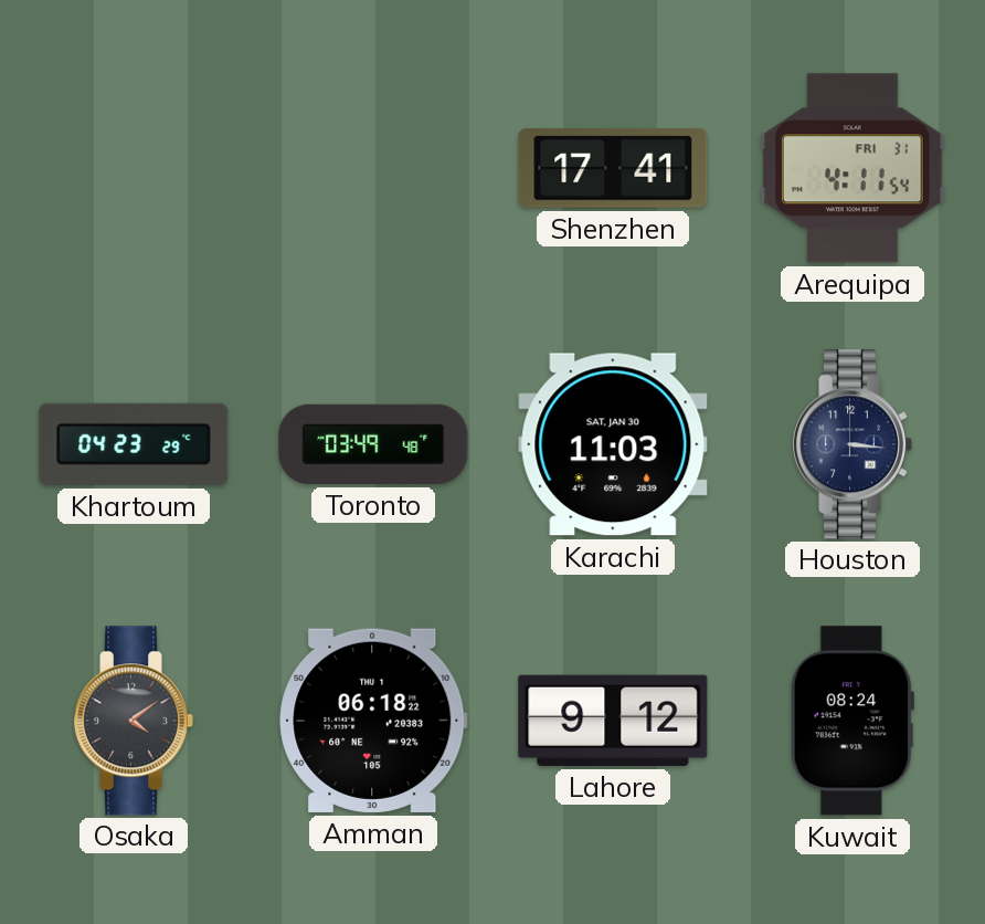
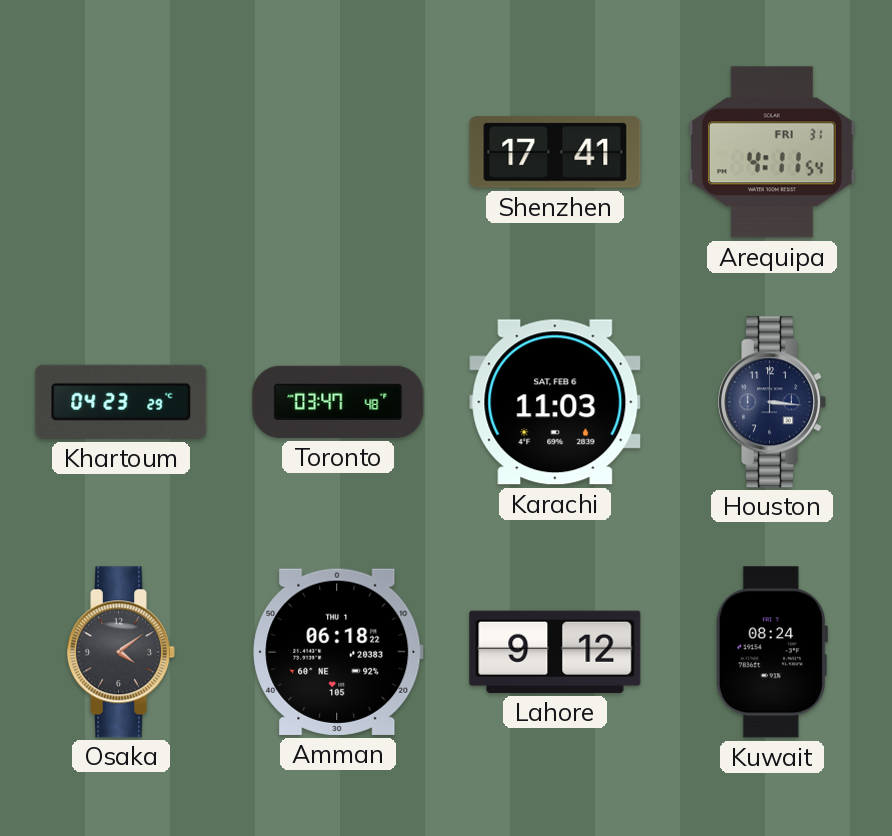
Toronto: 03:49 -> 03:47 (338, 402)
Karachi date: SAT, JAN 30 -> SAT, FEB 6 (555, 402)
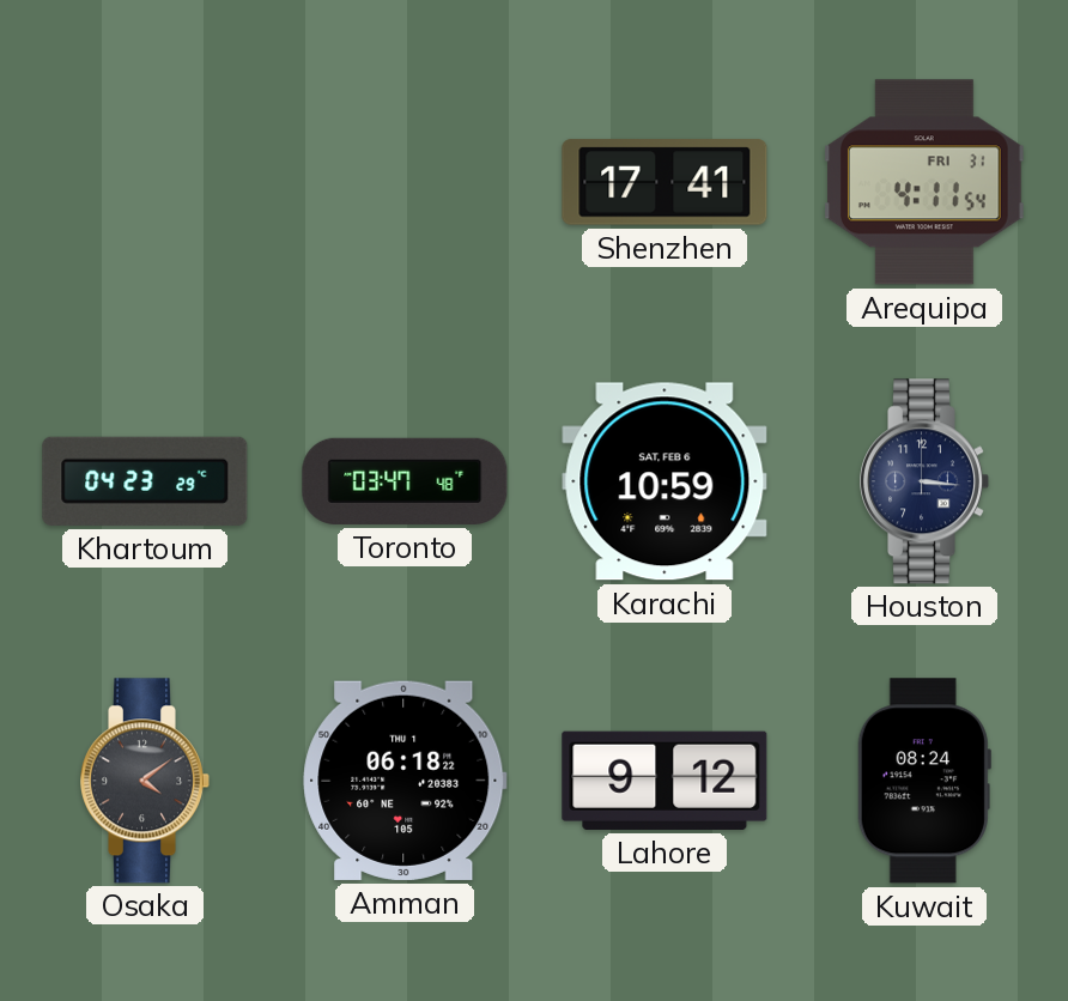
Karachi: 11:03 -> 10:59 (665, 481)
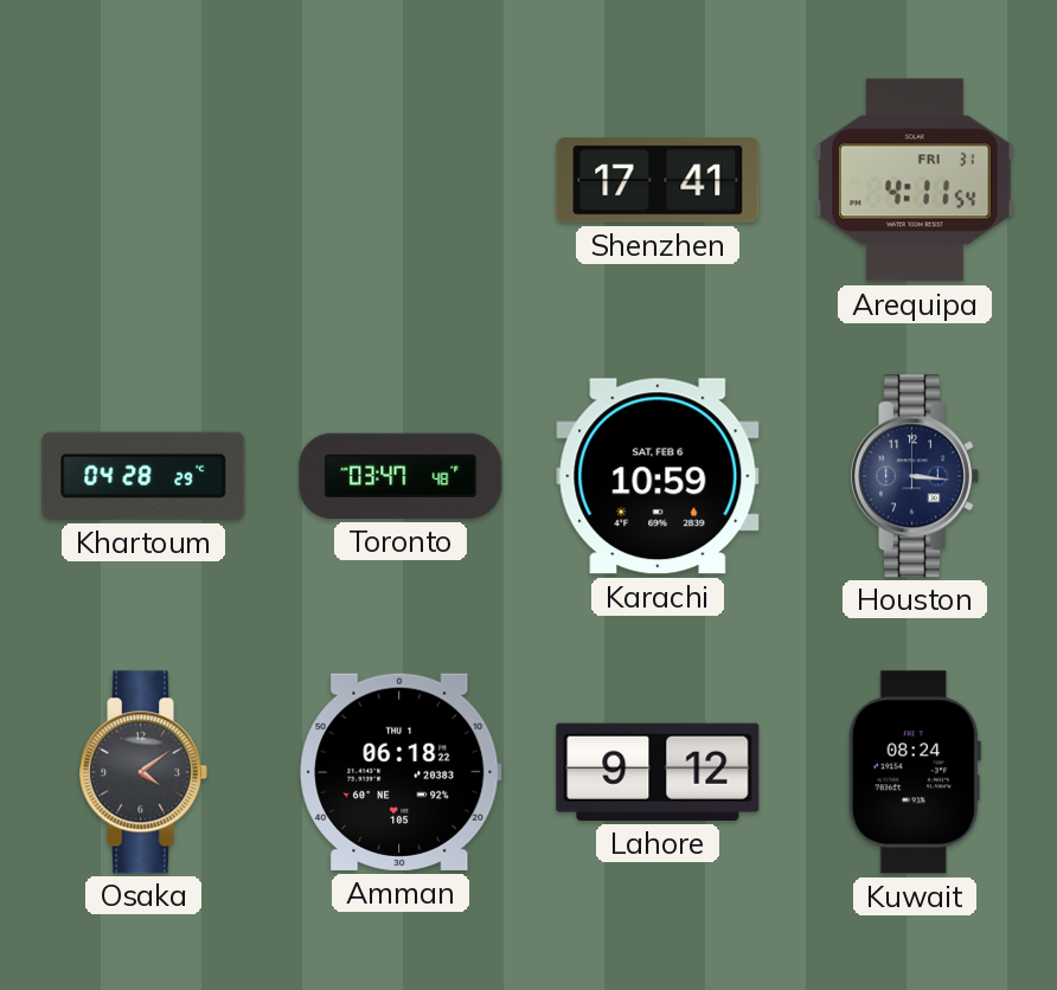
Khartoum: 04:23 -> 04:28 (143, 476)
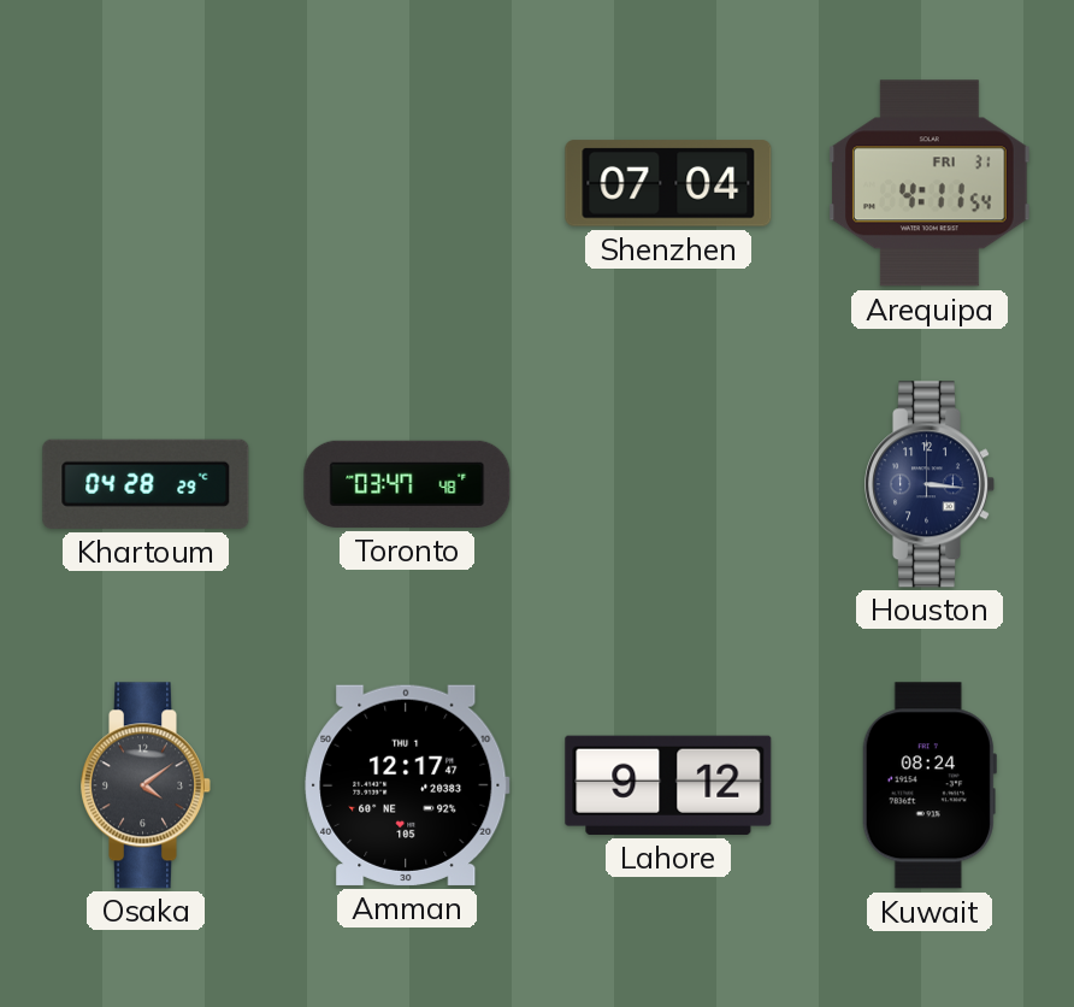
Shenzhen: 17:41 -> 07:04 (668, 183)
Karachi: 10:59 -> none (658, 476)
Amman: 06:18 -> 12:17 (407, 785)
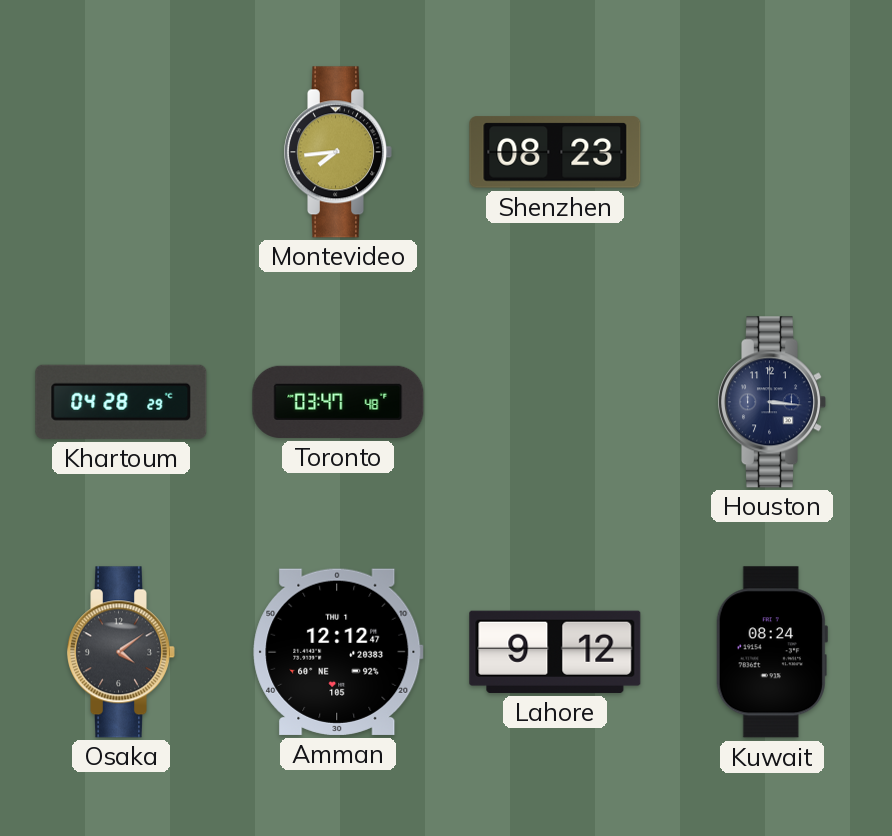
Montevideo: none -> 7:44 (338, 152)
Shenzhen: 07:04 -> 08:23 (555, 152)
Arequipa: 4:11 -> none (931, 183)
Amman: 12:17 -> 12:12 (338, 652)
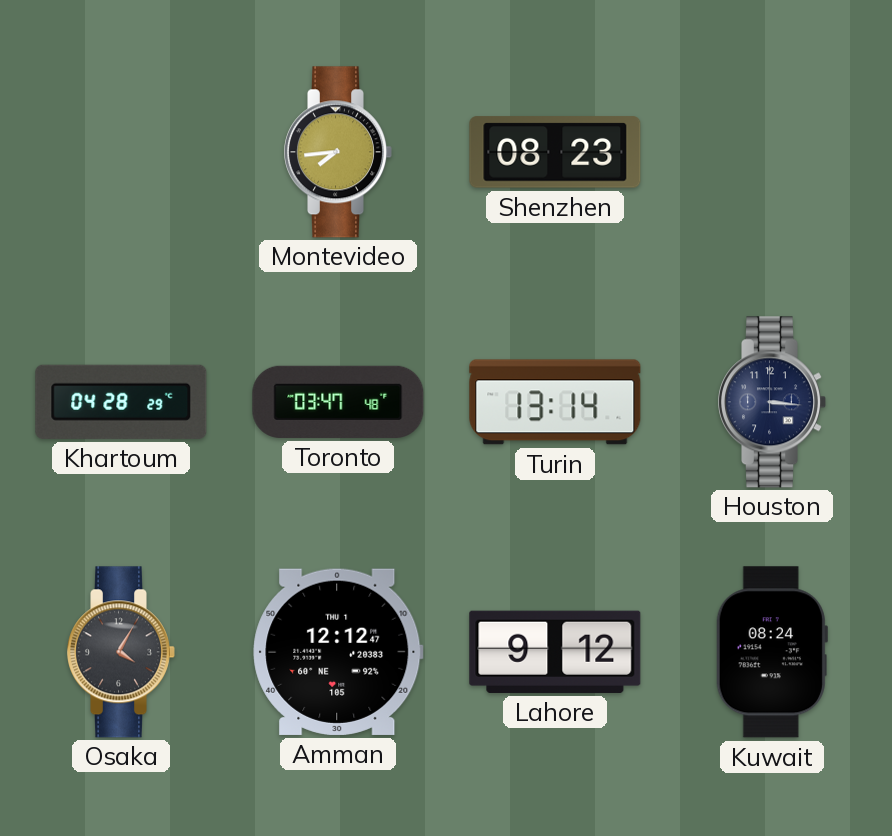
Turin: none -> 13:14 (555, 402)
Osaka: 4:09 -> 4:05 (121, 652)
